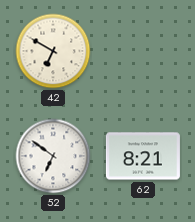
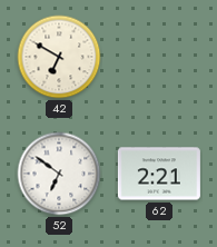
62: 8:21 -> 2:21 (159, 174)
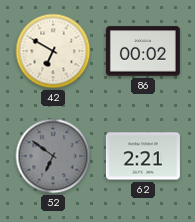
86: none -> 00:02 (143, 51)
52 dial: white -> grey (53, 156)
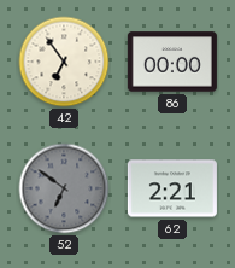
42: 6:50 -> 6:54 (64, 62)
86: 00:02 -> 00:00 (172, 62)
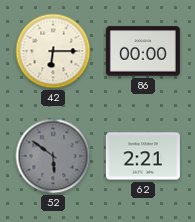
42: 6:54 -> 6:15 (53, 51)
52: 6:51 -> 5:51 (53, 156)
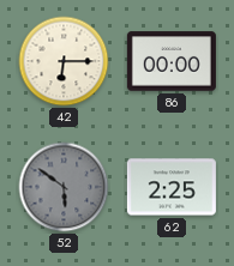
62: 2:21 -> 2:25 (172, 187)
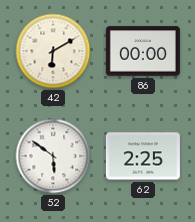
42: 6:15 -> 6:10 (53, 51)
52 dial: grey -> white (53, 156)
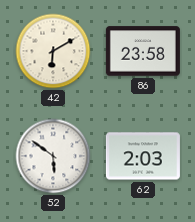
86: 00:00 -> 23:58 (143, 51)
62: 2:25 -> 2:03 (143, 156)
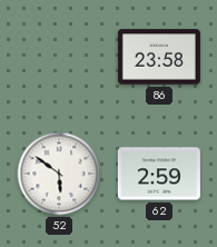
42: 6:10 -> none (53, 51)
62: 2:03 -> 2:59 (159, 174)
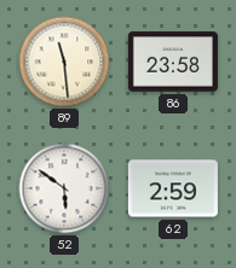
89: none -> 11:29 (64, 62)
